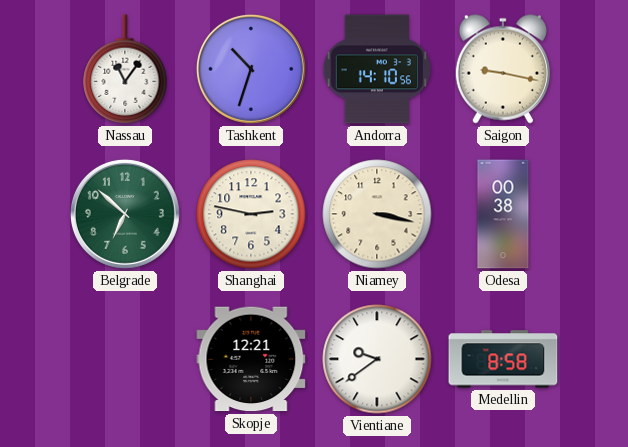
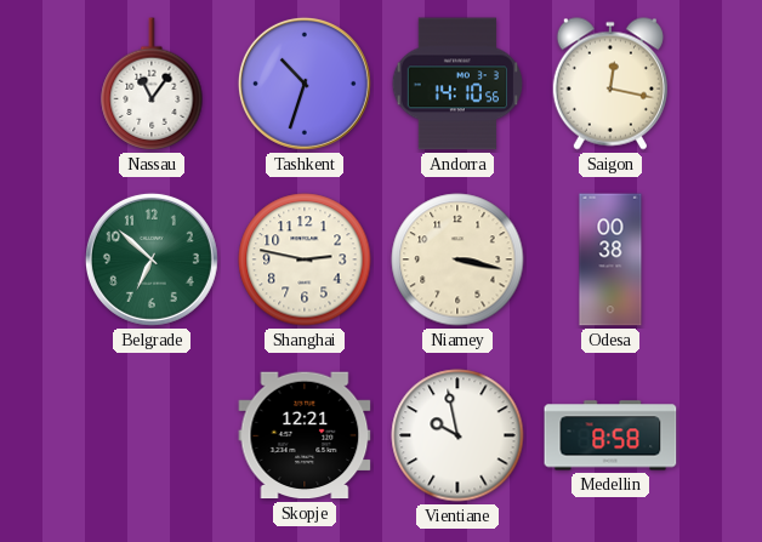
Saigon: 9:17 -> 12:17 (610, 84)
Vientiane: 9:39 -> 9:58 (457, 435)
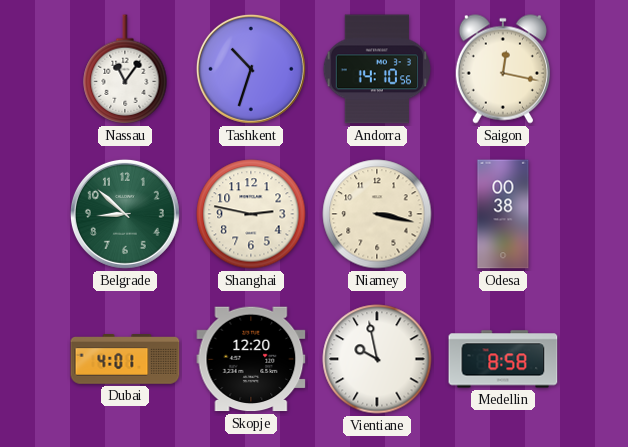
Belgrade: 6:52 -> 8:52 (125, 214)
Dubai: none -> 4:01 (125, 359)
Skopje: 12:21 -> 12:20 (251, 359)
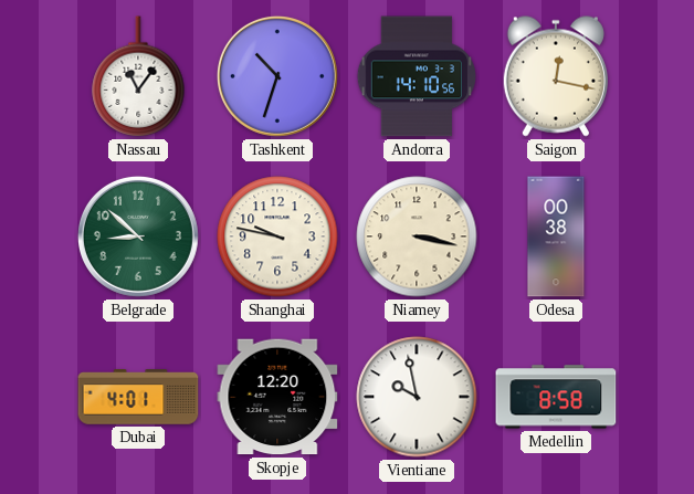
Shanghai: 2:47 -> 9:47 (277, 237)
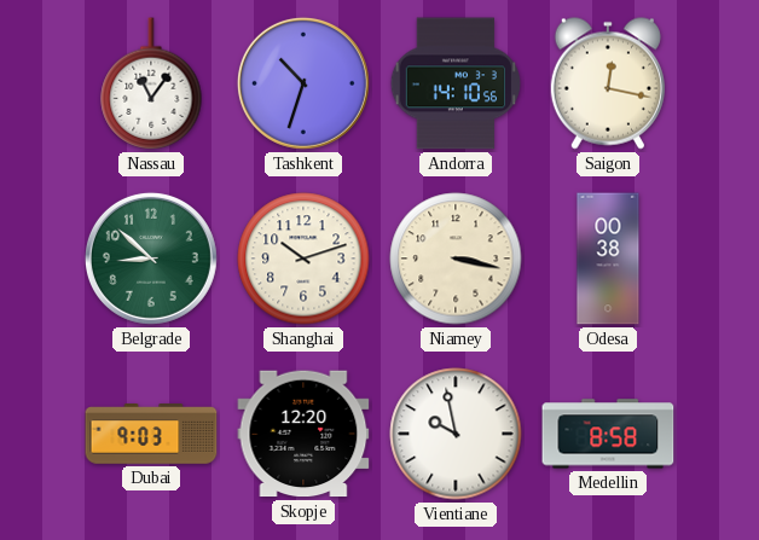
Shanghai: 9:47 -> 10:12 (303, 259)
Dubai: 4:01 -> 9:03 (151, 434)
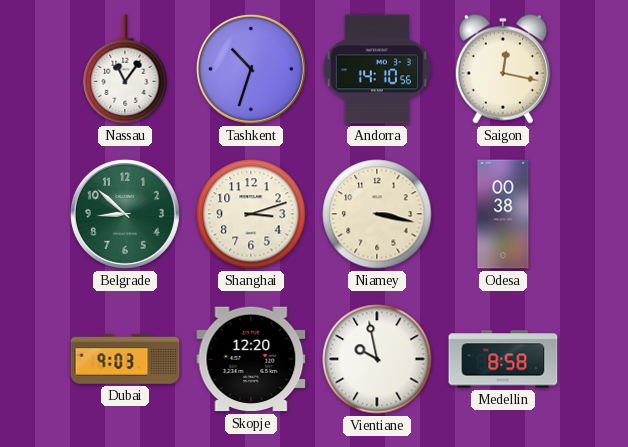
Shanghai: 10:12 -> 3:12 (251, 214)
